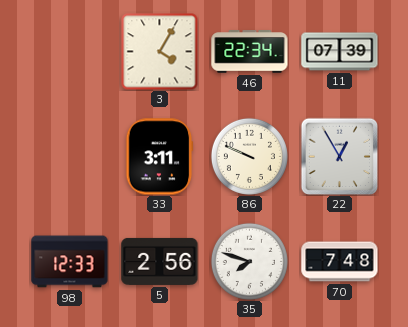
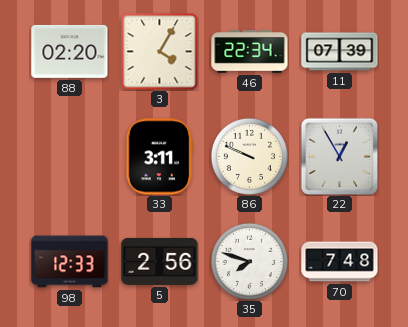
88: none -> 02:20 (70, 51)
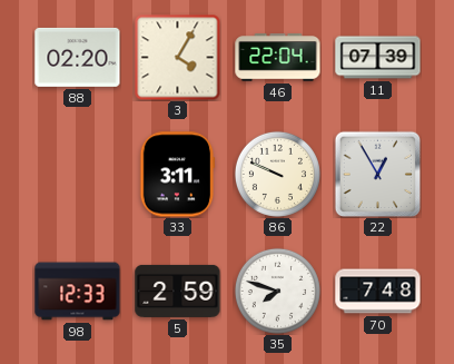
46: 22:34 -> 22:04 (278, 58)
5: 2:56 -> 2:59 (178, 291)
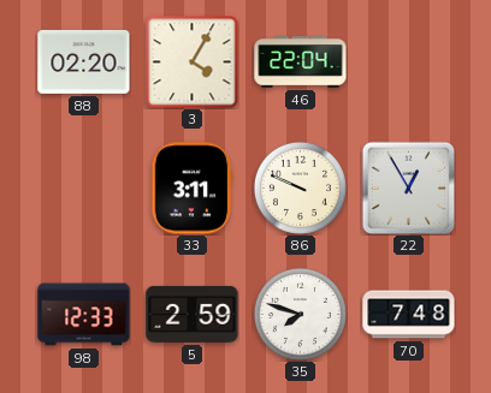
11: 07:39 -> none (378, 58)
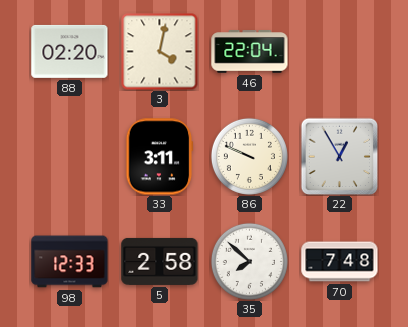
3: 4:05 -> 4:02 (159, 51)
5: 2:59 -> 2:58 (160, 261)
35: 7:48 -> 7:52 (249, 261)
